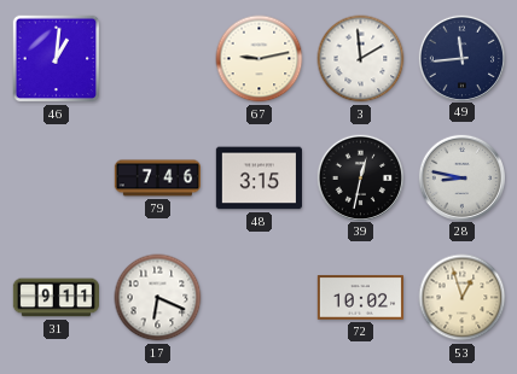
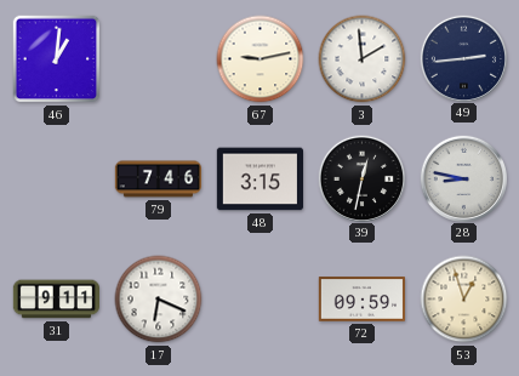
49: 11:44 -> 2:44 (463, 58)
72: 10:02 -> 09:59 (361, 300)
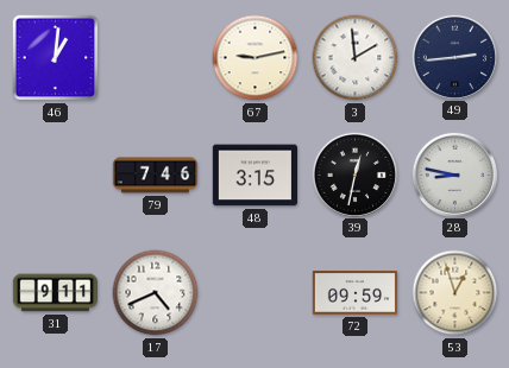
17: 6:19 -> 4:41 (156, 293)
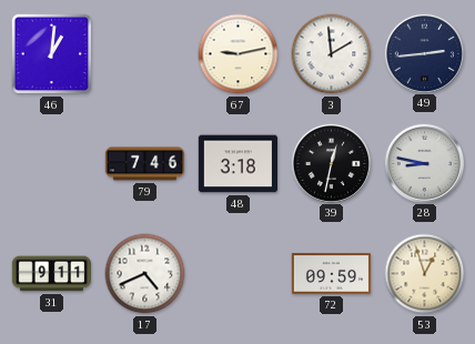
48: 3:15 -> 3:18 (238, 164)
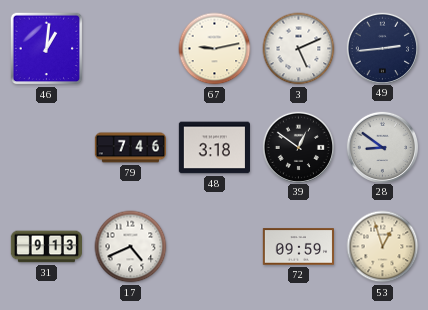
3: 1:59 -> 5:11 (299, 49)
39: 12:32 -> 12:51 (298, 147)
28: 8:47 -> 8:51 (382, 147)
31: 9:11 -> 9:13 (46, 247)
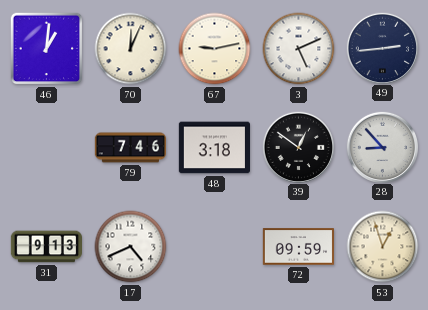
70: none -> 12:04 (131, 49)
28: 8:51 -> 8:53 (382, 147)
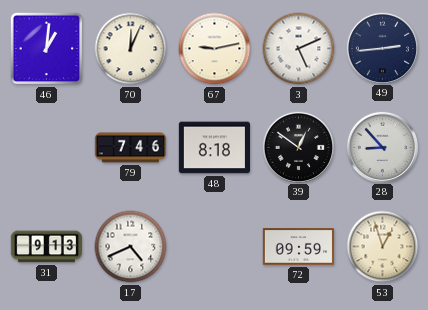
48: 3:18 -> 8:18 (214, 148)
